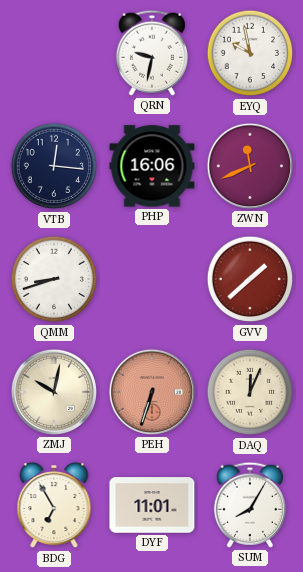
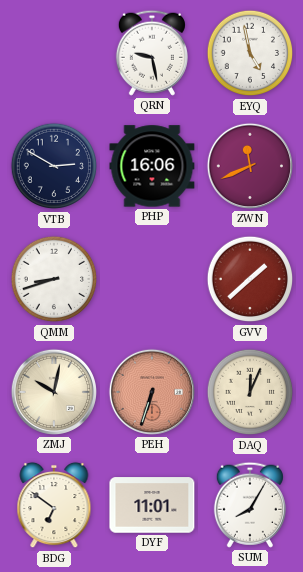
QRN: 9:32 -> 9:28 (152, 53)
EYQ: 9:58 -> 4:58 (250, 53)
VTB: 12:16 -> 2:50 (54, 166)
BDG: 6:55 -> 6:51 (54, 505)
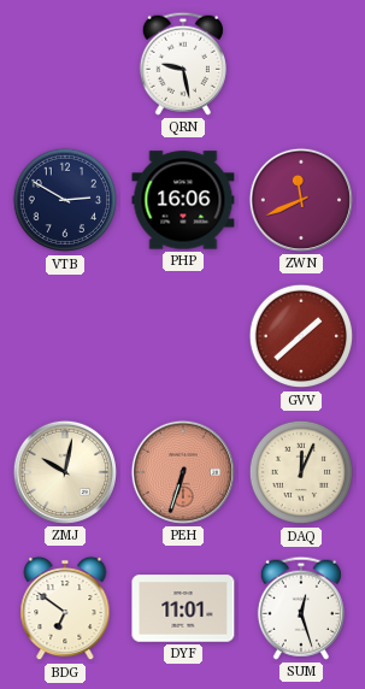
EYQ: 4:58 -> none (250, 53)
QMM: 8:42 -> none (54, 279)
SUM: 8:05 -> 12:27 (301, 608)
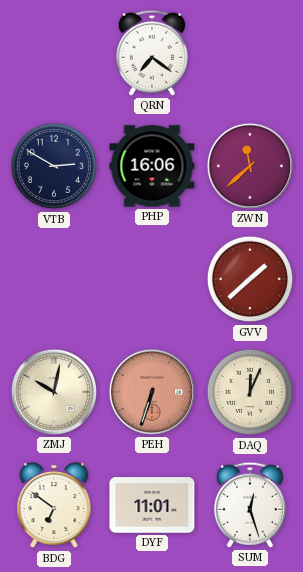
QRN: 9:28 -> 7:21 (152, 53)
ZWN: 11:41 -> 11:38 (250, 166)
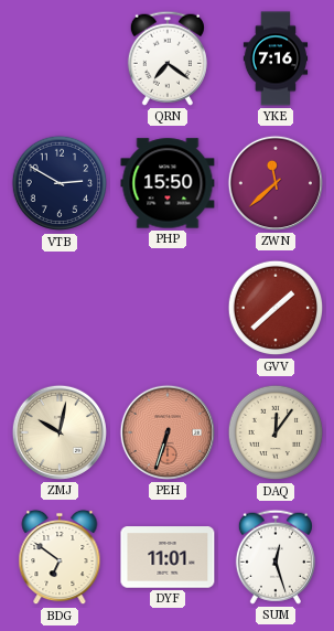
YKE: none -> 7:16 (276, 58)
PHP: 16:06 -> 15:50 (168, 183)
DAQ: 12:04 -> 12:06 (276, 432)
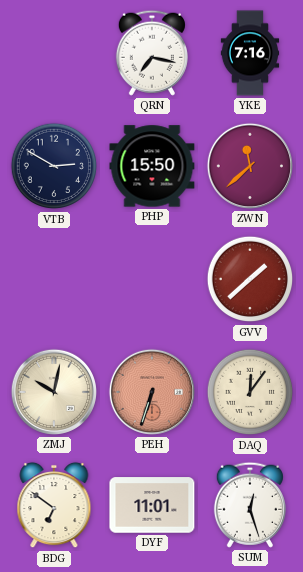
QRN: 7:21 -> 7:17 (152, 53)
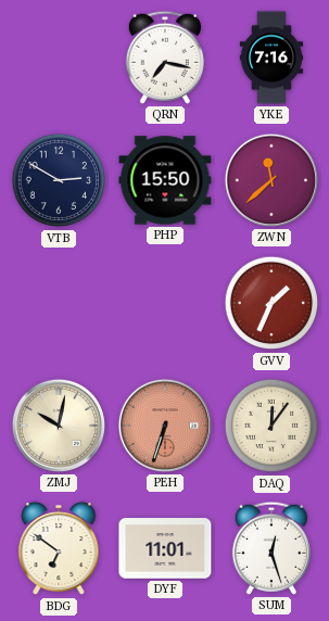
GVV: 1:38 -> 1:34 (271, 303)
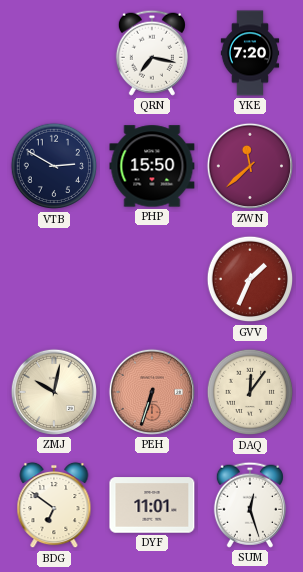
YKE: 7:16 -> 7:20 (250, 53)
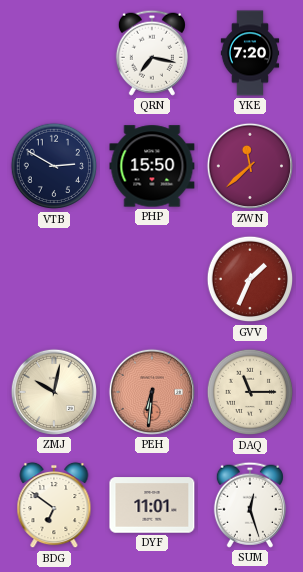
PEH: 6:33 -> 6:31 (152, 392)
DAQ: 12:06 -> 11:15 (250, 392)
